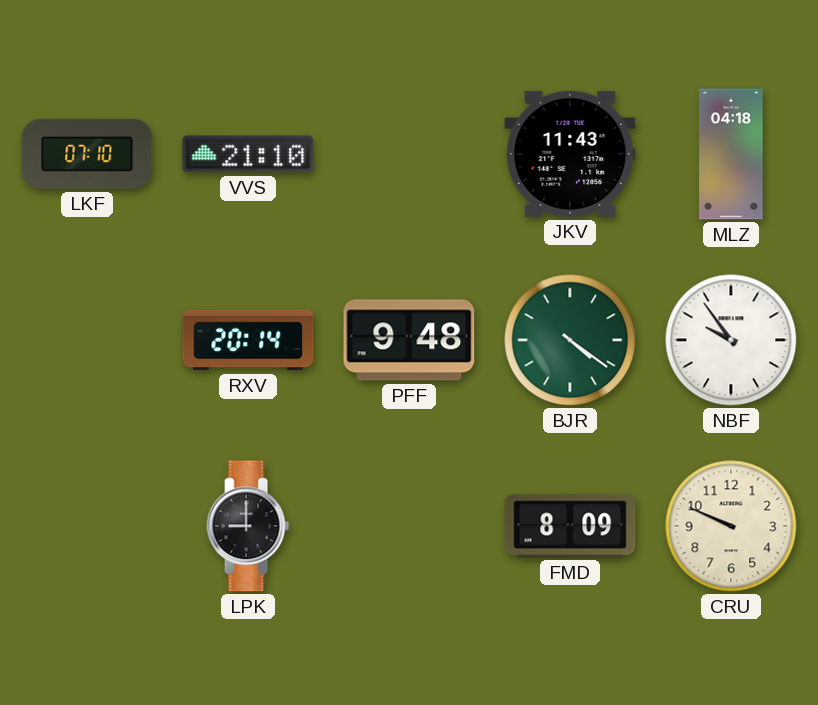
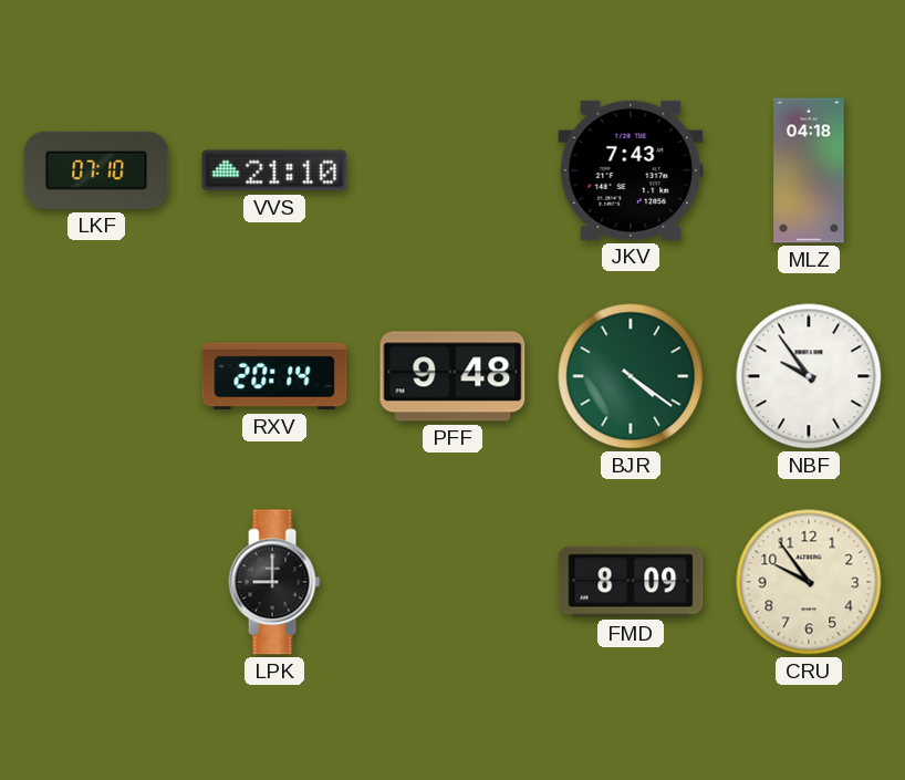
JKV: 11:43 -> 7:43 (631, 170)
CRU: 9:49 -> 9:54 (809, 582)
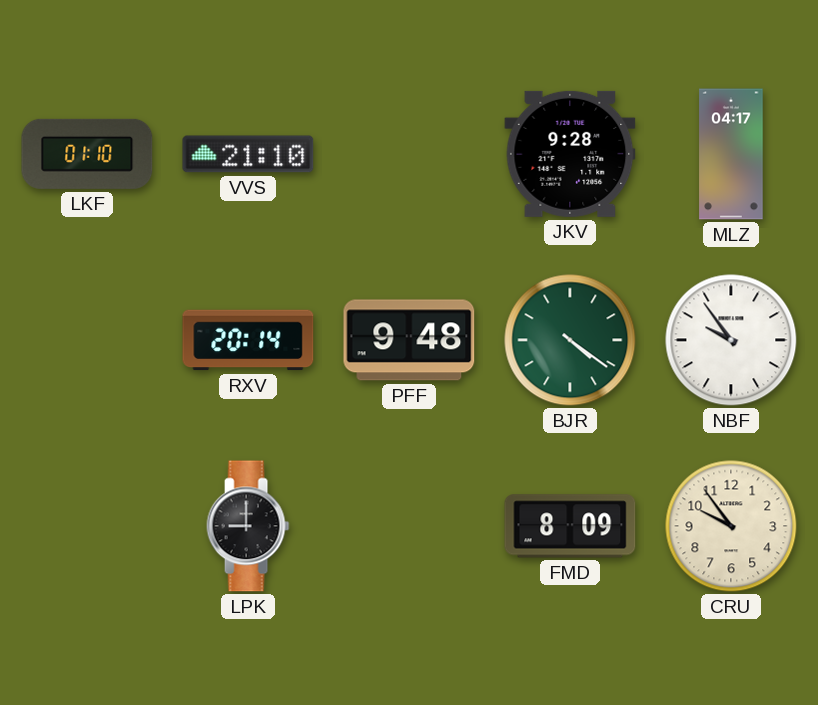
LKF: 07:10 -> 01:10 (87, 154)
JKV: 7:43 -> 9:28 (570, 154)
MLZ: 04:18 -> 04:17 (731, 154)
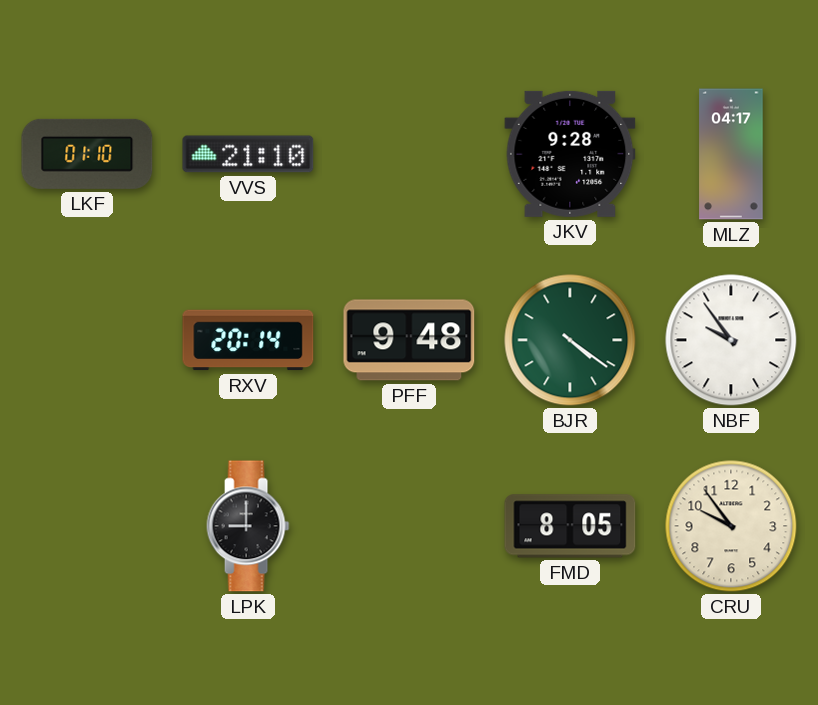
FMD: 8:09 -> 8:05 (570, 526)
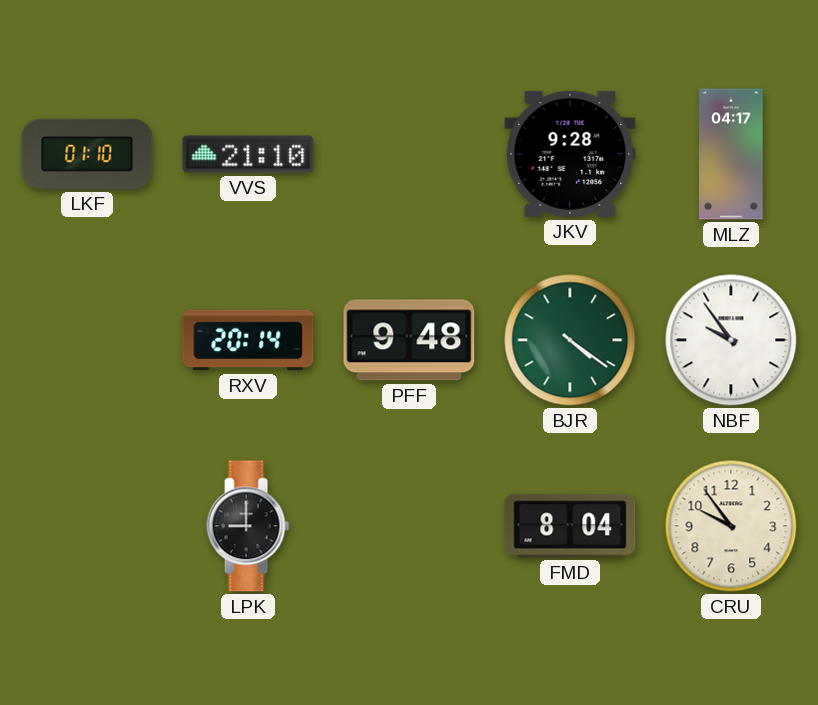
FMD: 8:05 -> 8:04 (570, 526)
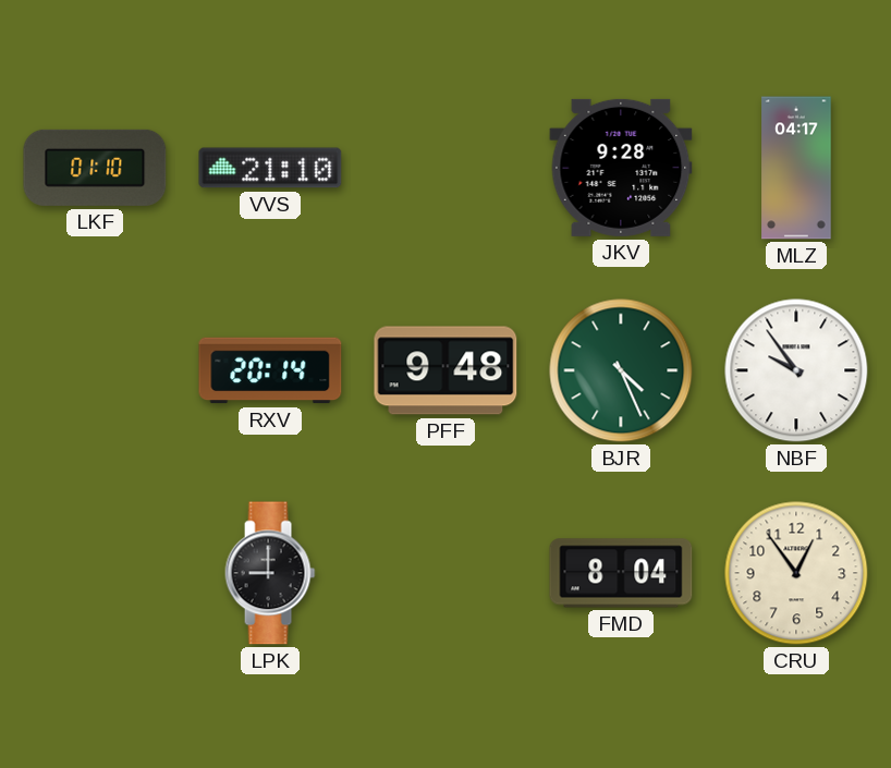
BJR: 4:21 -> 4:26 (621, 370)
CRU: 9:54 -> 12:54 (796, 573)
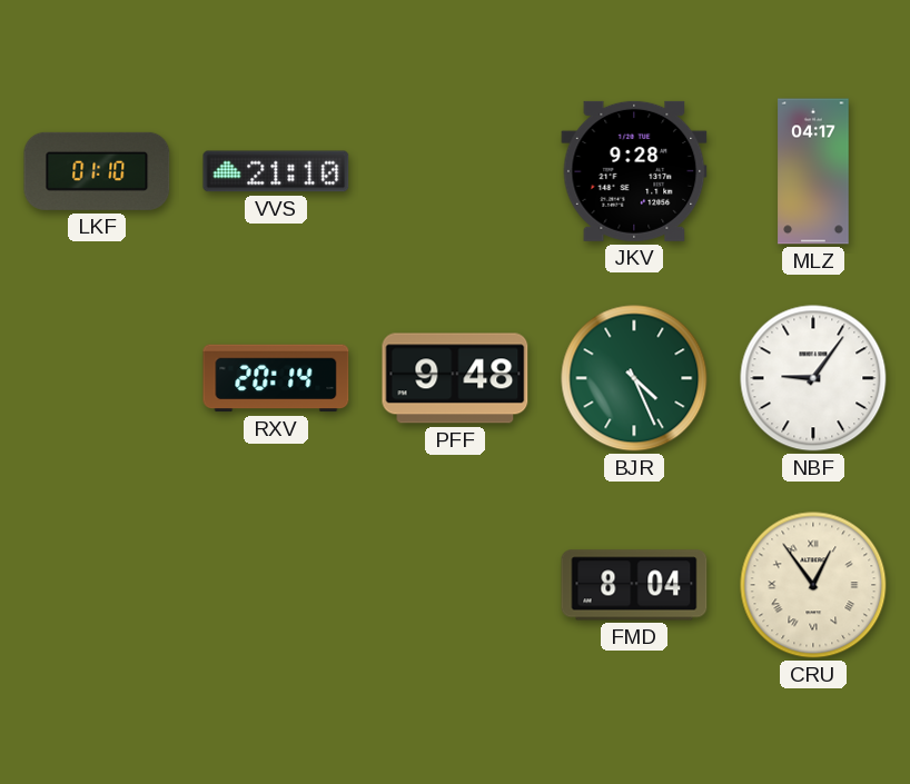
NBF: 9:54 -> 9:06 (813, 378)
LPK: 9:00 -> none (270, 573)
CRU numerals: Arabic -> Roman (813, 585)
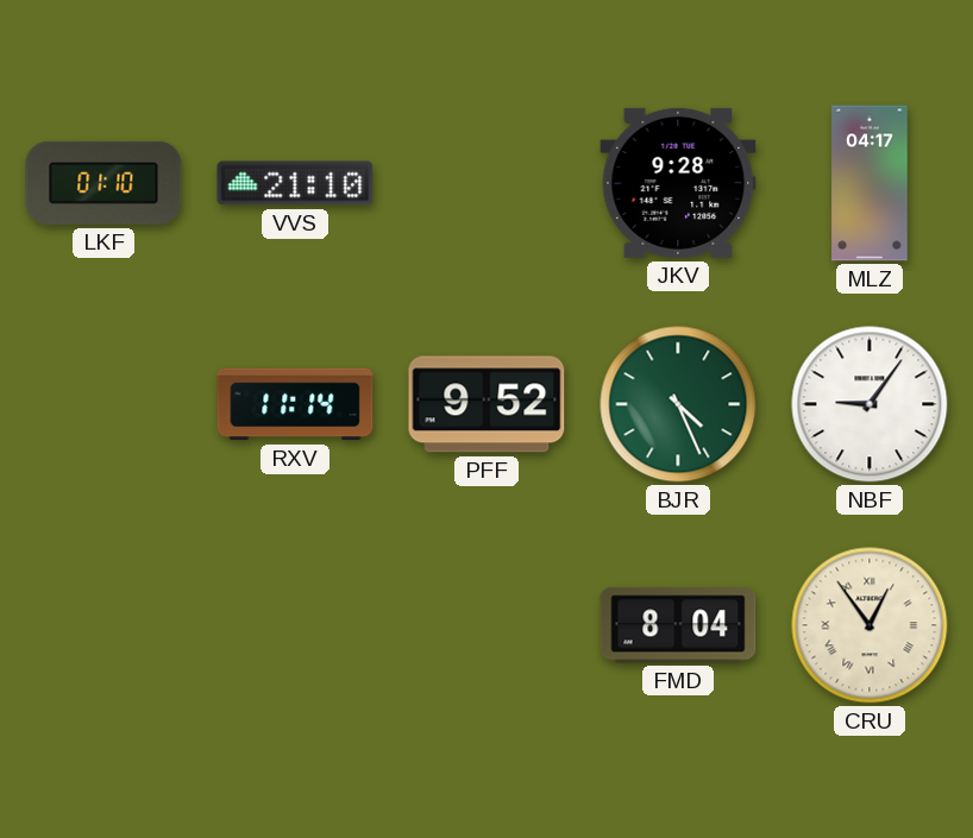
RXV: 20:14 -> 11:14 (295, 404)
PFF: 9:48 -> 9:52 (486, 404)
